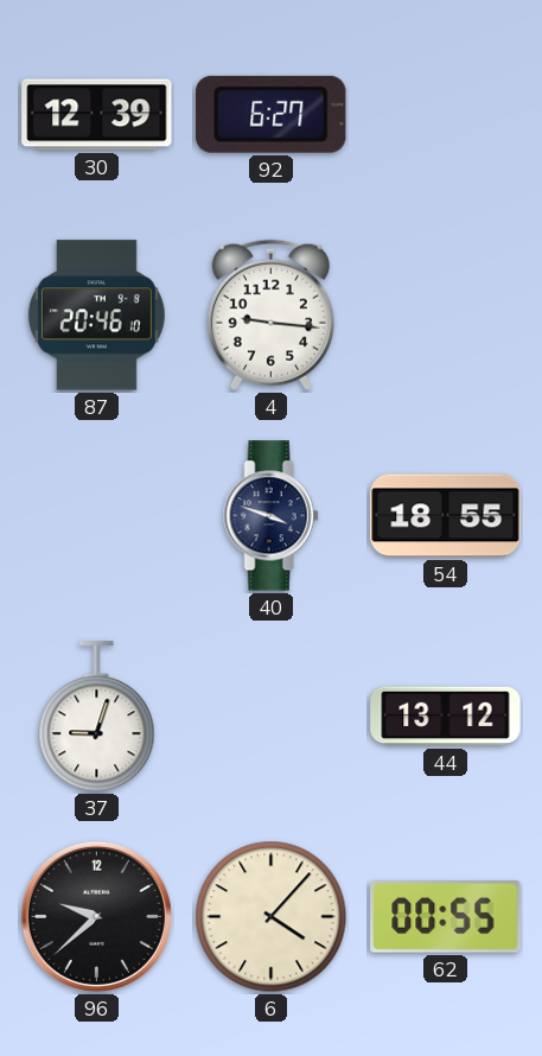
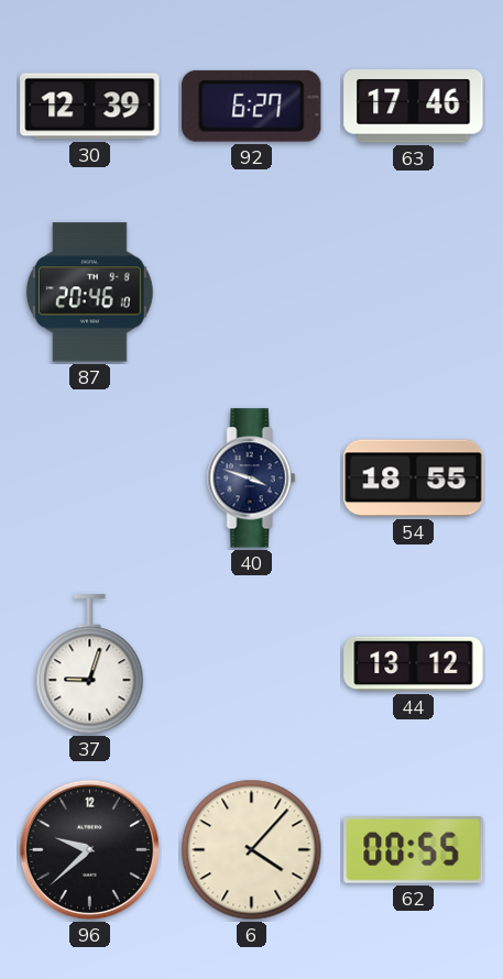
63: none -> 17:46 (414, 107)
4: 9:16 -> none (270, 314)
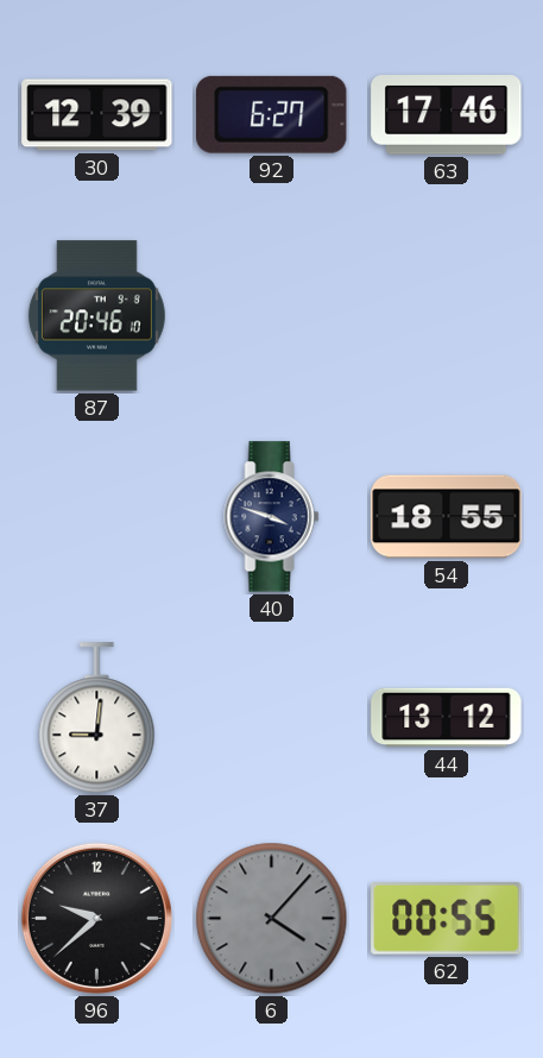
37: 9:03 -> 9:01 (97, 718)
6 dial: cream -> grey (272, 919)
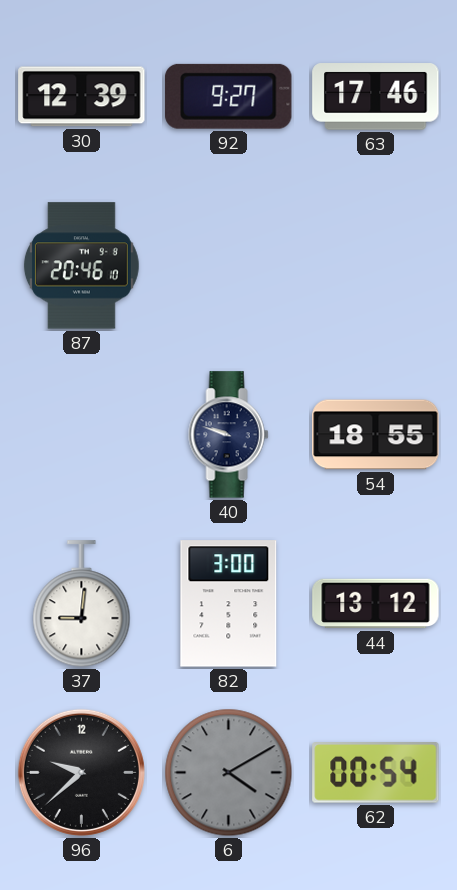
92: 6:27 -> 9:27 (229, 96)
40: 3:48 -> 9:48 (229, 435)
82: none -> 3:00 (229, 604)
6: 4:07 -> 4:10 (229, 773)
62: 00:55 -> 00:54 (376, 773)
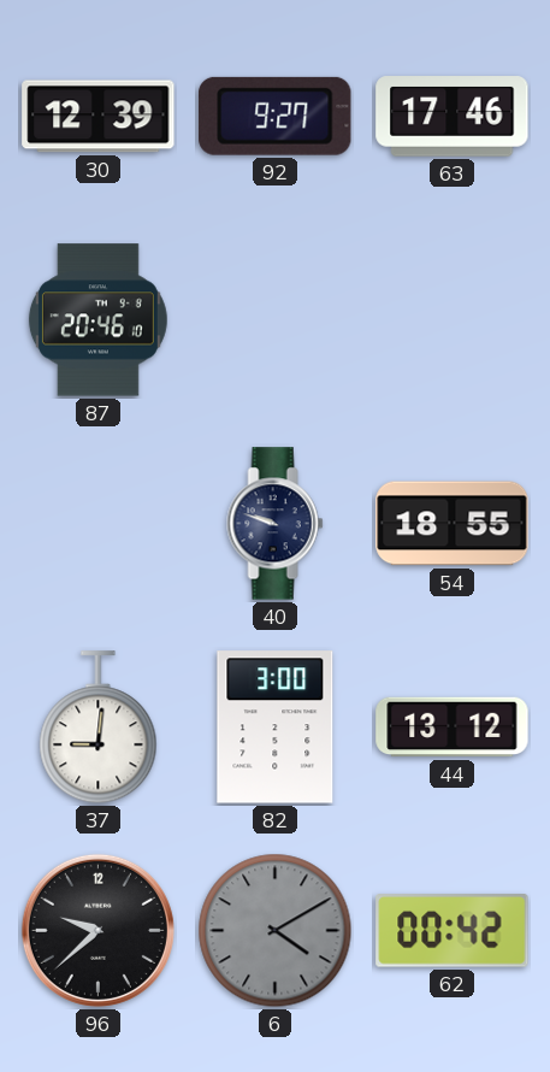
62: 00:54 -> 00:42 (453, 931)
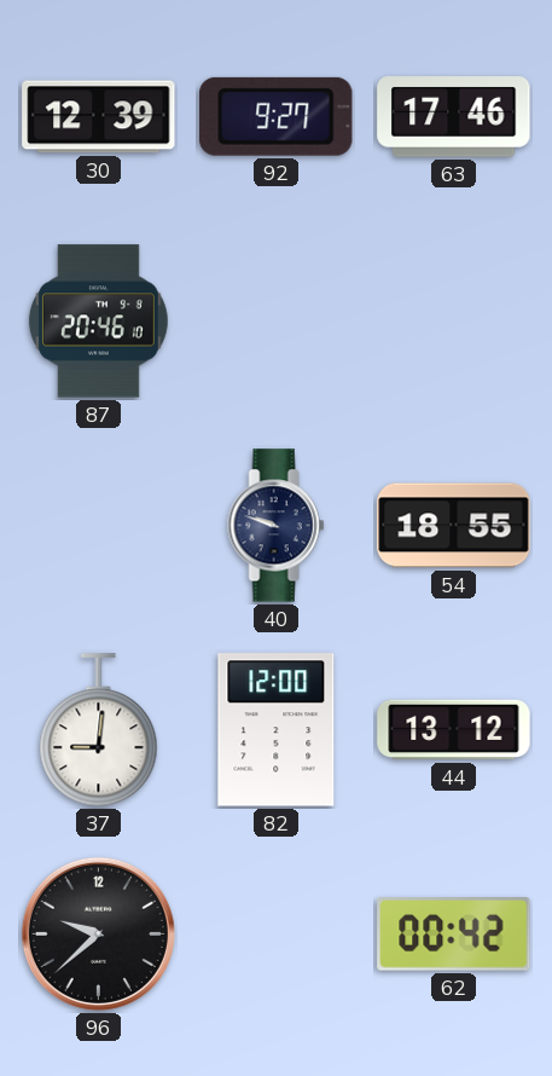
82: 3:00 -> 12:00 (277, 730)
6: 4:10 -> none (276, 931)
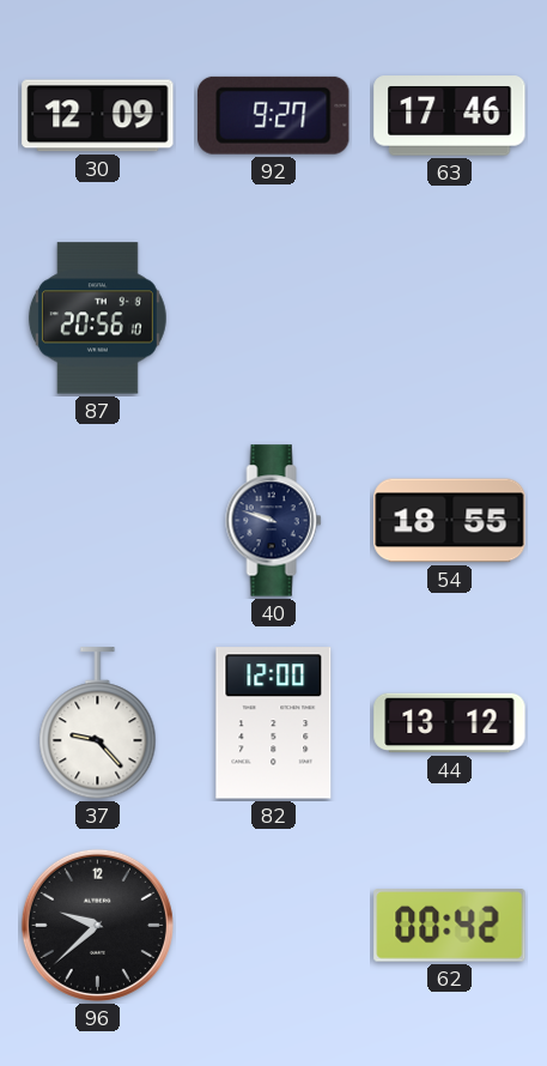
30: 12:39 -> 12:09 (98, 116)
87: 20:46 -> 20:56 (97, 319)
37: 9:01 -> 9:23 (98, 723)
